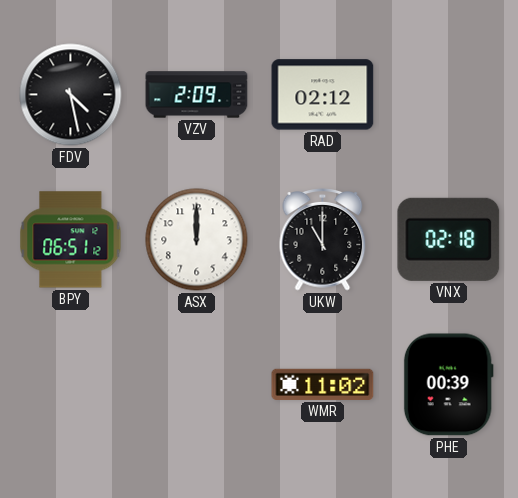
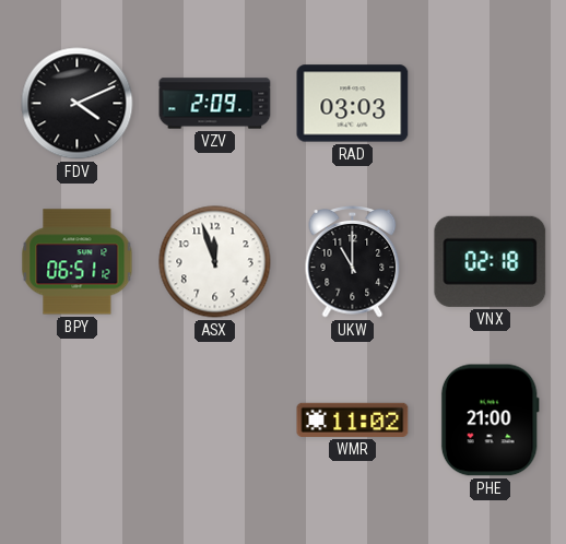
FDV: 4:28 -> 4:11 (78, 104)
RAD: 02:12 -> 03:03 (353, 104)
ASX: 12:00 -> 11:57 (215, 262)
PHE: 00:39 -> 21:00 (490, 421)
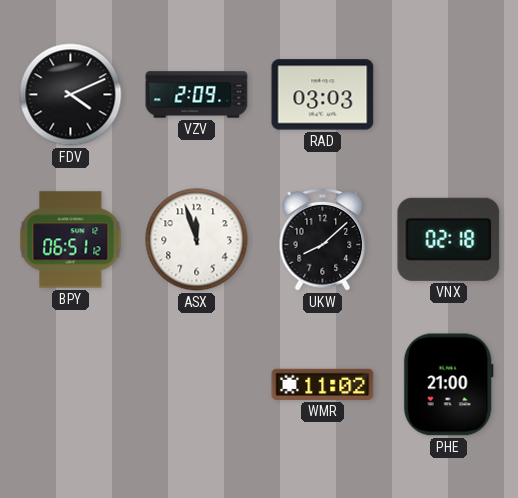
UKW: 11:00 -> 8:08 (323, 240)
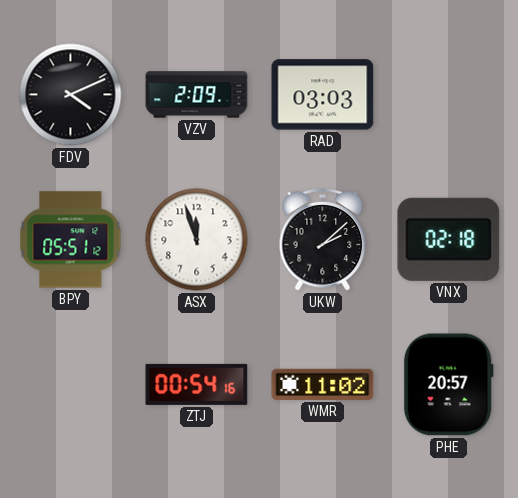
BPY: 06:51 -> 05:51 (71, 240)
UKW: 8:08 -> 2:08 (323, 240)
ZTJ: none -> 00:54 (197, 384)
PHE: 21:00 -> 20:57 (448, 385)
